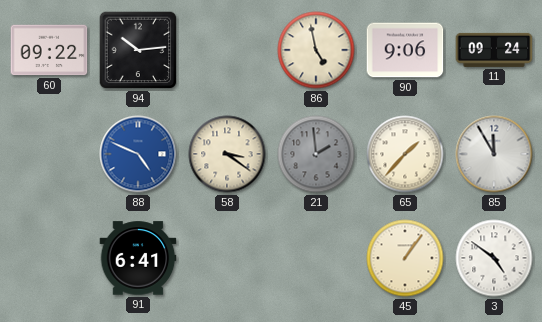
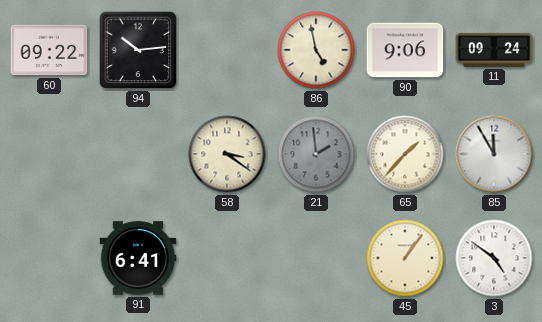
88: 4:49 -> none (138, 154)
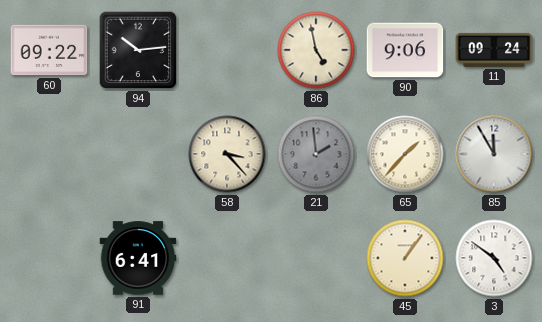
58: 3:21 -> 3:23 (227, 154)
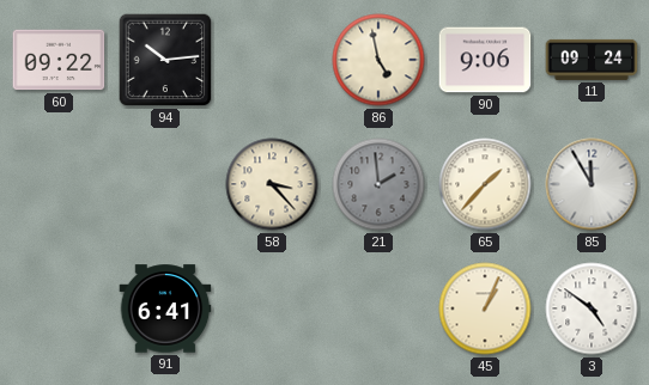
45: 1:06 -> 1:04 (485, 308)
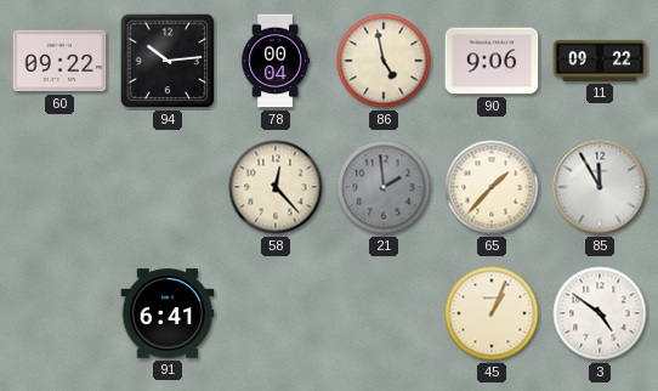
78: none -> 00:04 (276, 61)
11: 09:24 -> 09:22 (600, 61)
58: 3:23 -> 12:23 (276, 187)
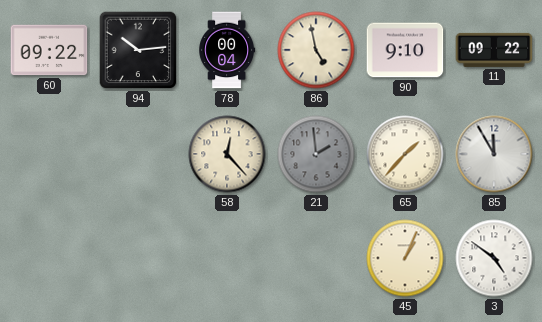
90: 9:06 -> 9:10 (405, 50)
91: 6:41 -> none (168, 313)
